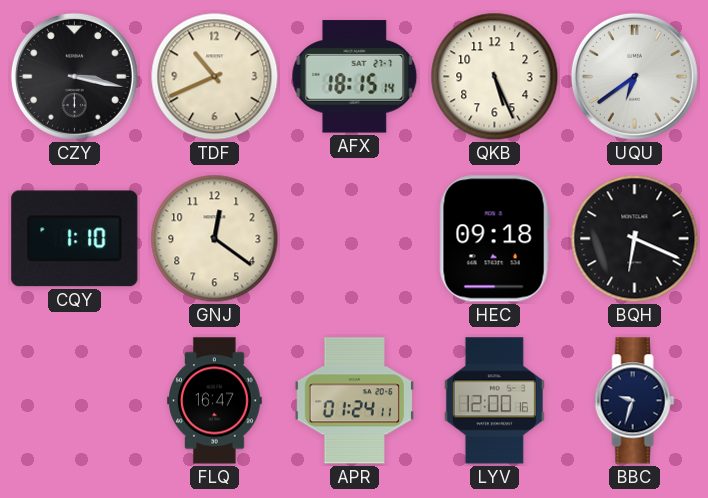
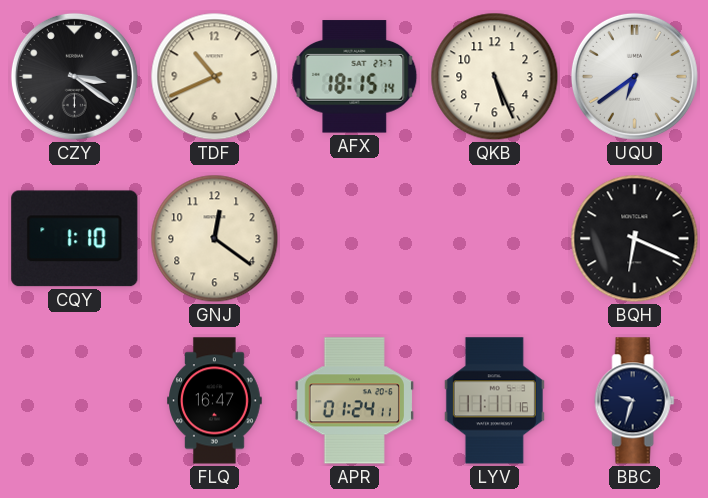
CZY: 3:17 -> 3:21 (74, 76)
HEC: 09:18 -> none (494, 239)
LYV: 12:00 -> 11:11 (494, 401)
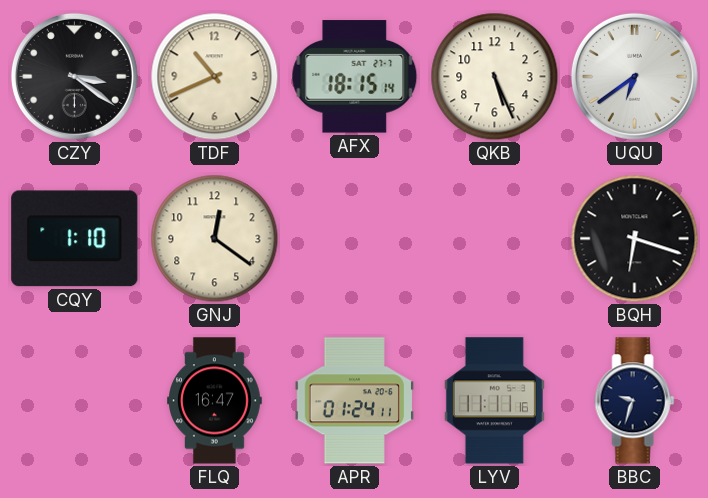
BQH: 6:19 -> 6:18 (635, 239)
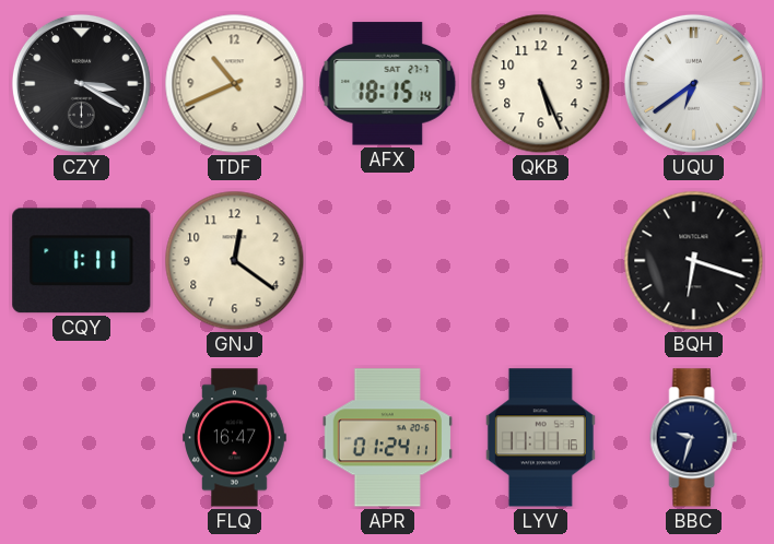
CZY: 3:21 -> 3:20 (81, 83)
CQY: 1:10 -> 1:11 (82, 261)
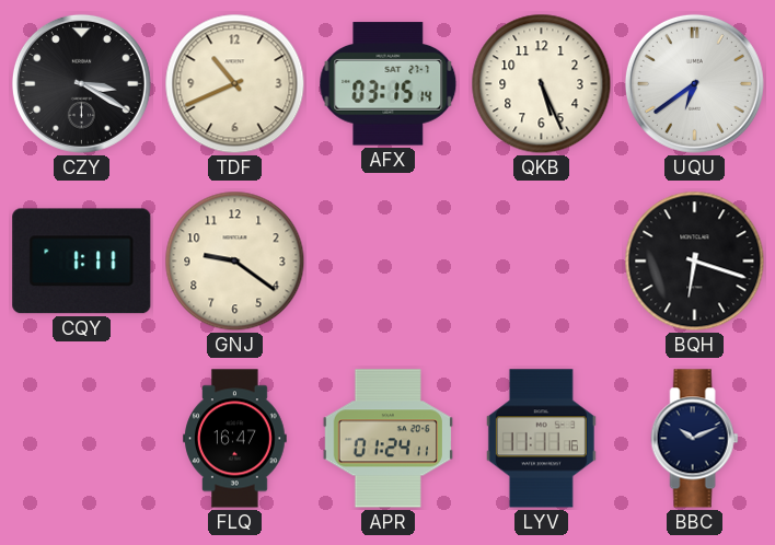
AFX: 18:15 -> 03:15 (389, 84)
GNJ: 12:21 -> 9:21 (235, 262)
BBC: 9:33 -> 10:11 (695, 439)
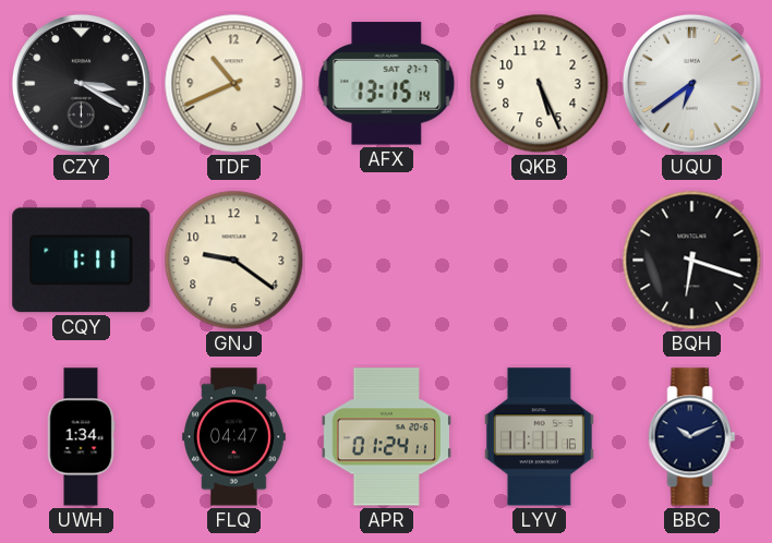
AFX: 03:15 -> 13:15 (387, 84)
UWH: none -> 1:34 (81, 437)
FLQ: 16:47 -> 04:47 (234, 437)
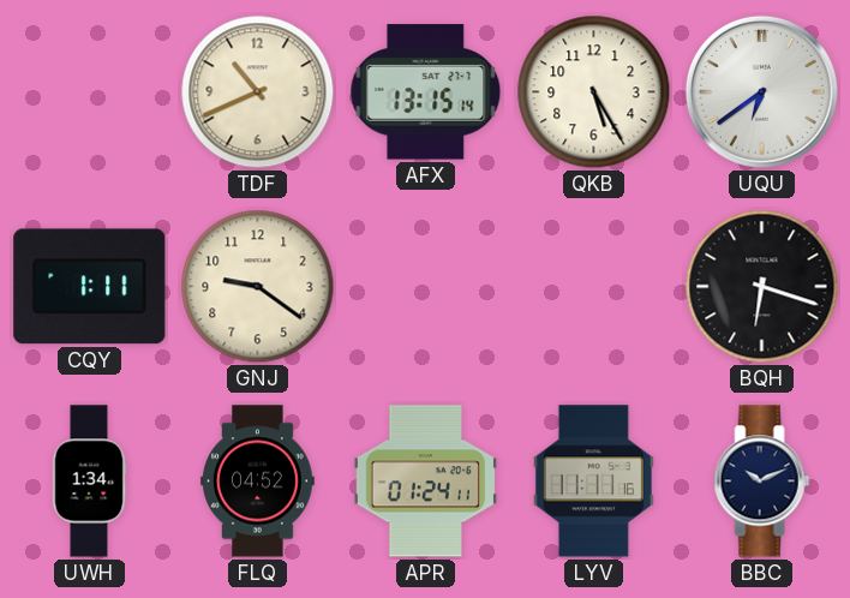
CZY: 3:20 -> none (81, 83)
QKB: 5:26 -> 5:25 (594, 92)
FLQ: 04:47 -> 04:52 (258, 482)
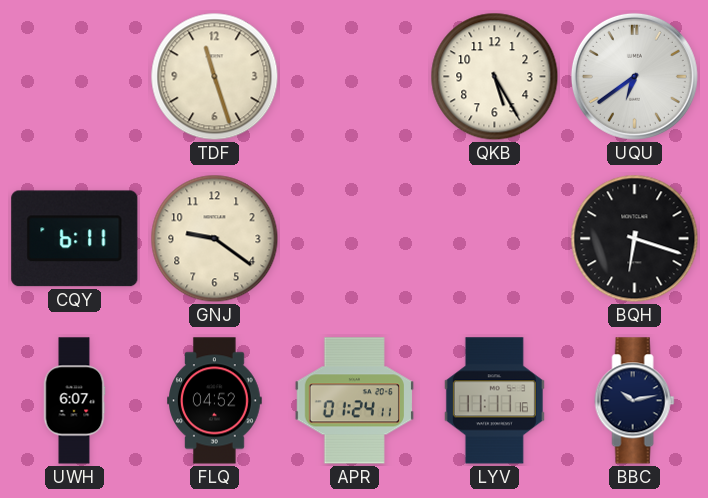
TDF: 10:41 -> 11:27 (215, 77)
AFX: 13:15 -> none (426, 92)
CQY: 1:11 -> 6:11 (75, 239)
UWH: 1:34 -> 6:07 (74, 401)
BBC: 10:11 -> 10:13 (635, 401)
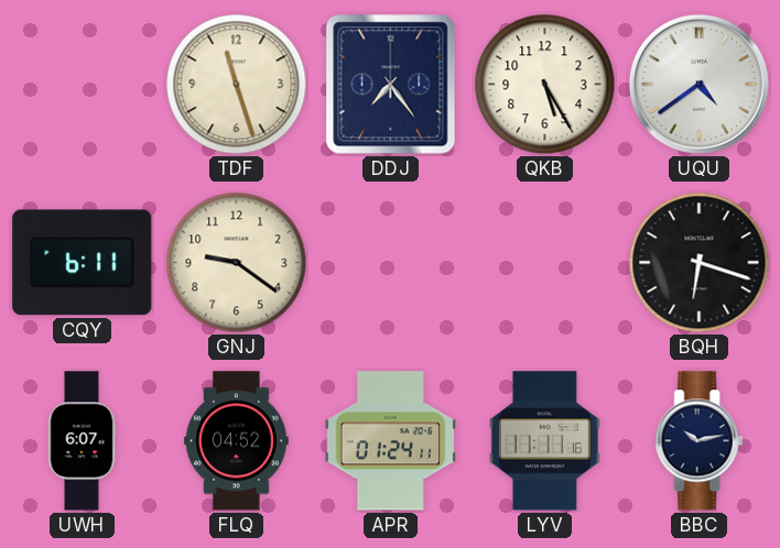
DDJ: none -> 7:24 (391, 85)
UQU: 6:39 -> 4:39 (698, 84)
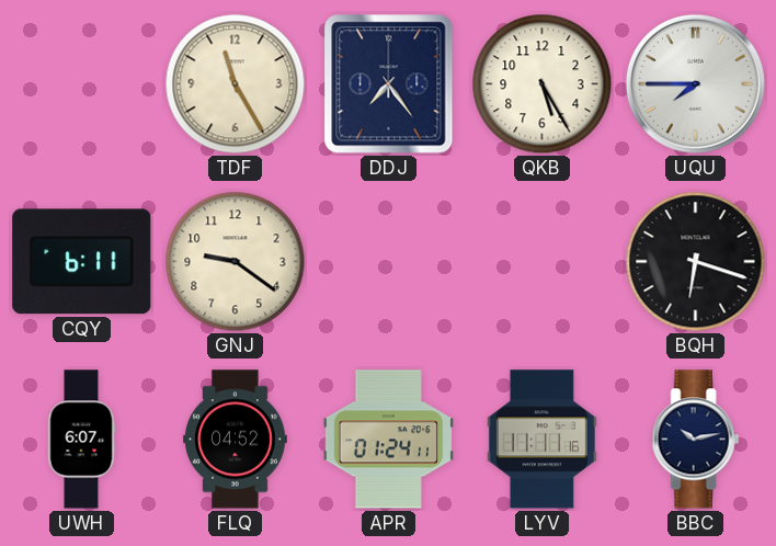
TDF: 11:27 -> 11:25 (236, 84)
UQU: 4:39 -> 7:45 (695, 83)
